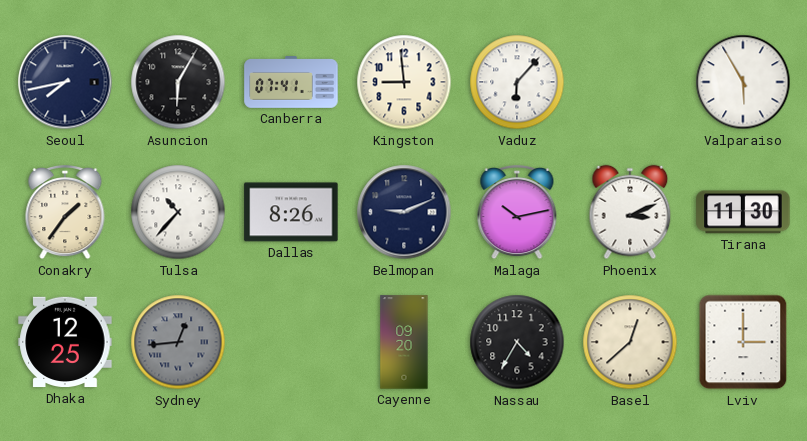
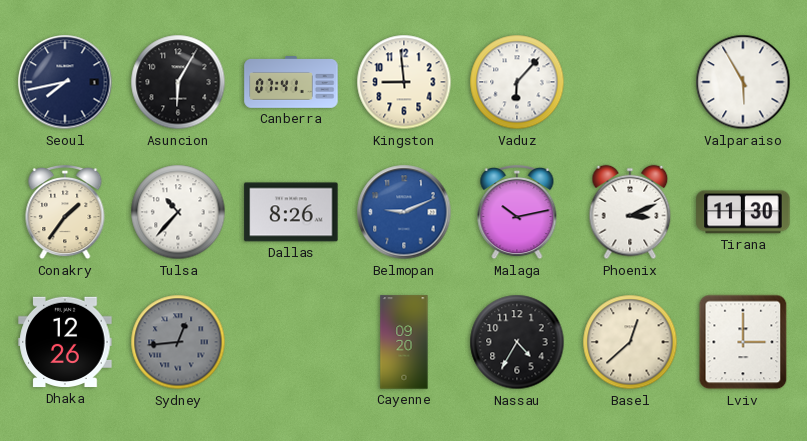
Belmopan dial: navy -> blue (404, 212)
Dhaka: 12:25 -> 12:26 (65, 342)
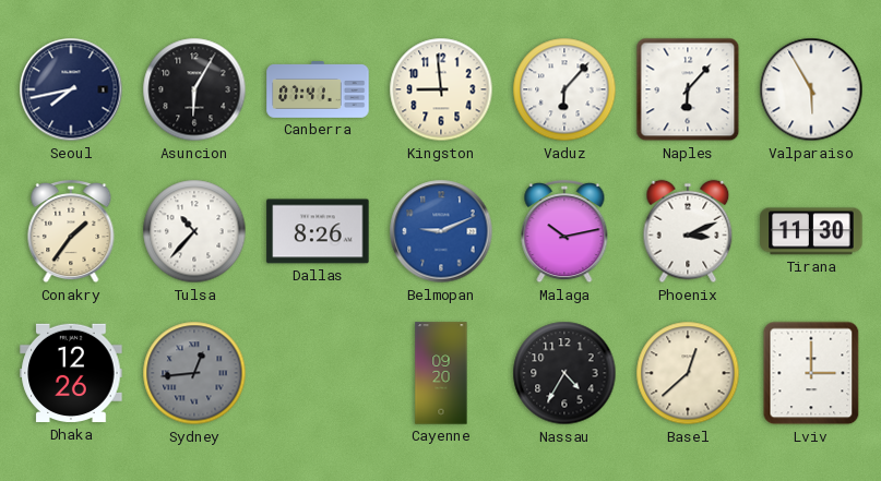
Naples: none -> 6:07 (688, 89)
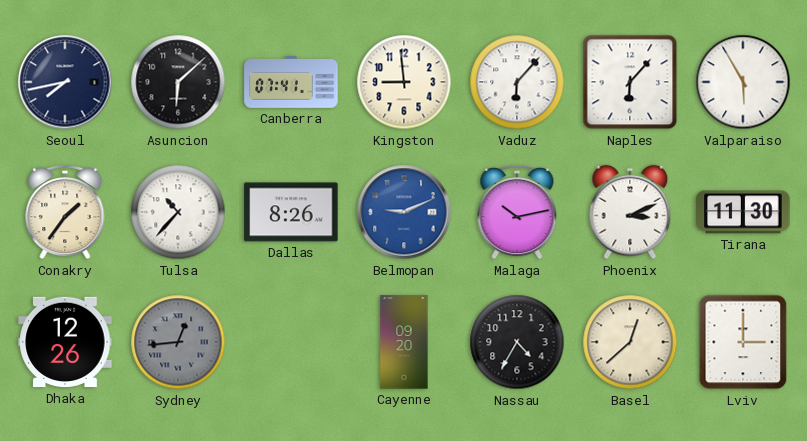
Asuncion: 6:05 -> 6:08 (178, 82)
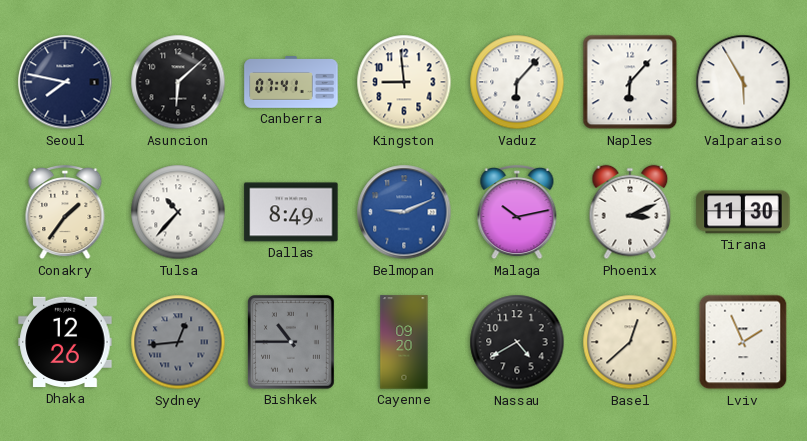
Seoul: 7:43 -> 7:47 (65, 82)
Dallas: 8:26 -> 8:49 (291, 212)
Bishkek: none -> 10:45 (292, 343)
Nassau: 4:35 -> 4:40 (517, 342)
Lviv: 3:00 -> 1:56 (743, 342)
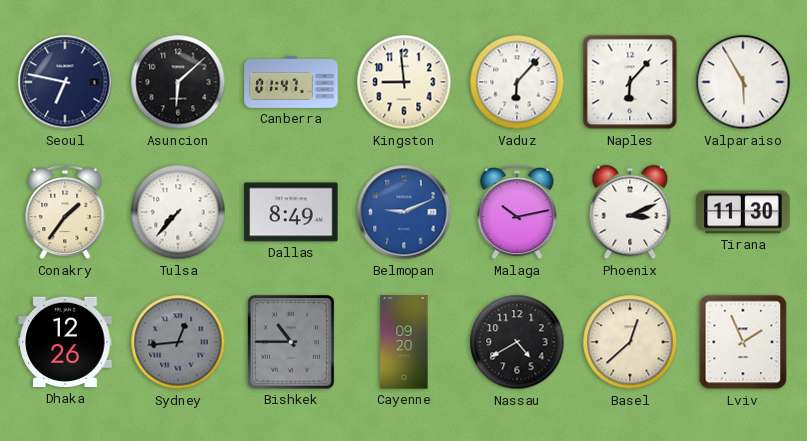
Seoul: 7:47 -> 6:47 (65, 82)
Canberra: 07:41 -> 01:47 (291, 82)
Tulsa: 10:37 -> 7:37 (178, 212)
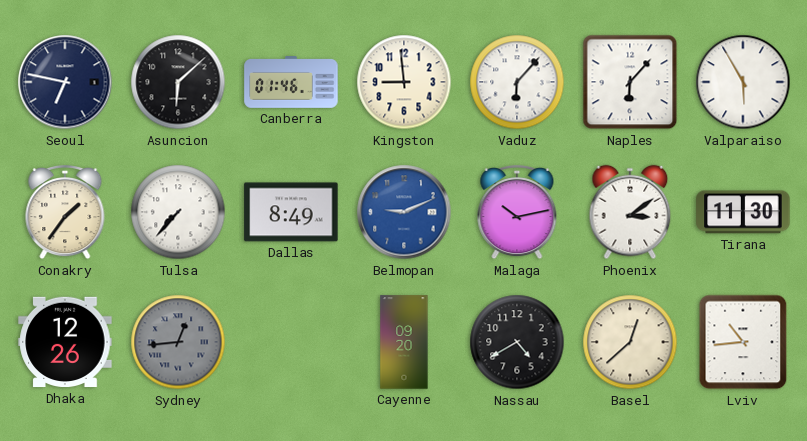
Canberra: 01:47 -> 01:46 (291, 82)
Phoenix: 3:11 -> 3:09 (630, 212)
Bishkek: 10:45 -> none (292, 343)
Lviv: 1:56 -> 10:44 (743, 342)
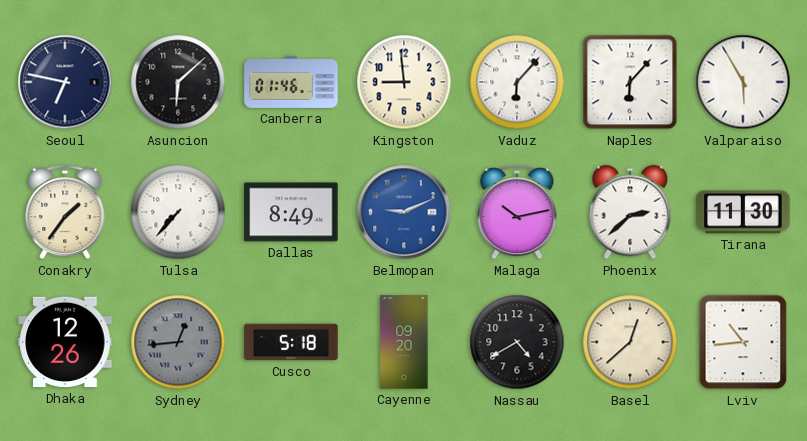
Phoenix: 3:09 -> 2:38 (630, 212)
Cusco: none -> 5:18 (291, 342)
